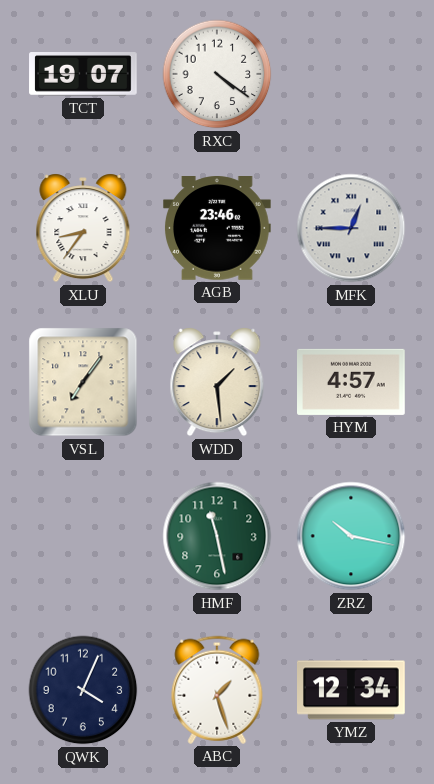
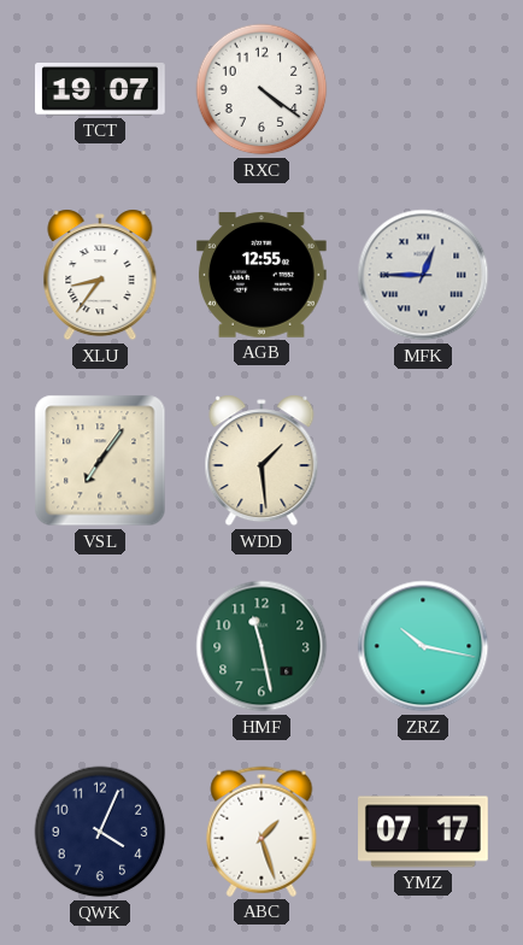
AGB: 23:46 -> 12:55 (263, 275)
HYM: 4:57 -> none (352, 382)
YMZ: 12:34 -> 07:17 (424, 832)
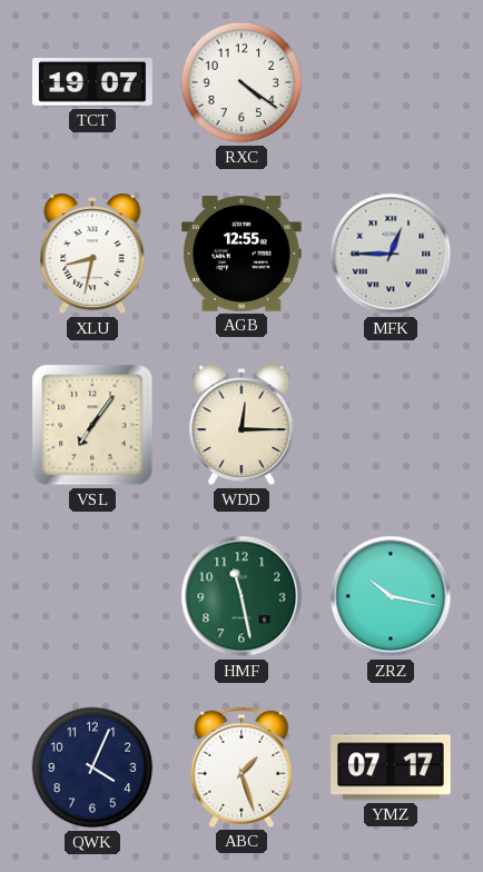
XLU: 8:36 -> 8:32 (92, 254)
WDD: 1:29 -> 12:15 (241, 425)
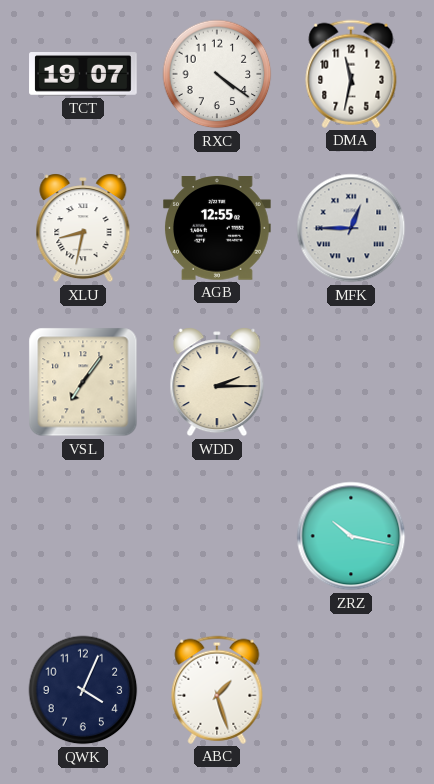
DMA: none -> 11:32 (351, 74)
WDD: 12:15 -> 2:15 (217, 382)
HMF: 11:28 -> none (241, 596)
YMZ: 07:17 -> none (392, 767)
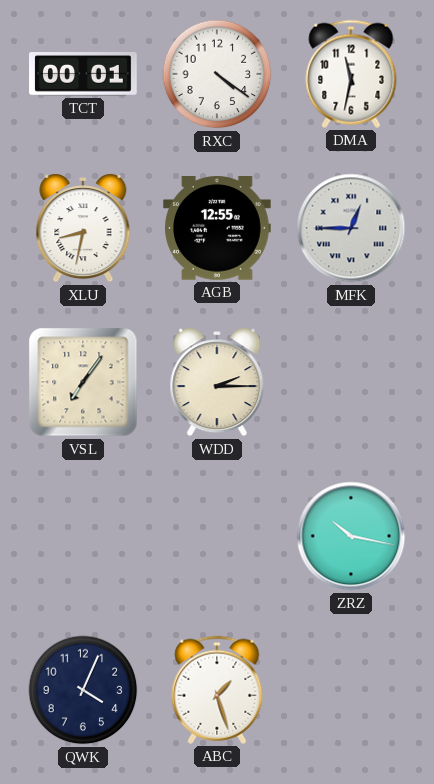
TCT: 19:07 -> 00:01 (83, 75)
